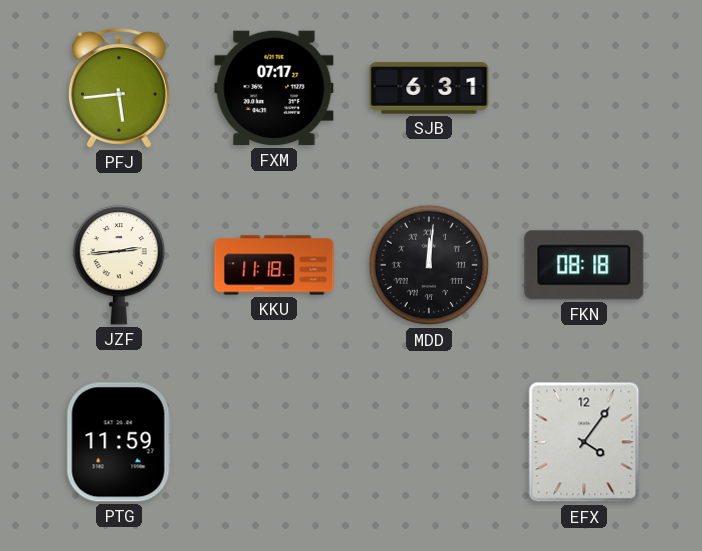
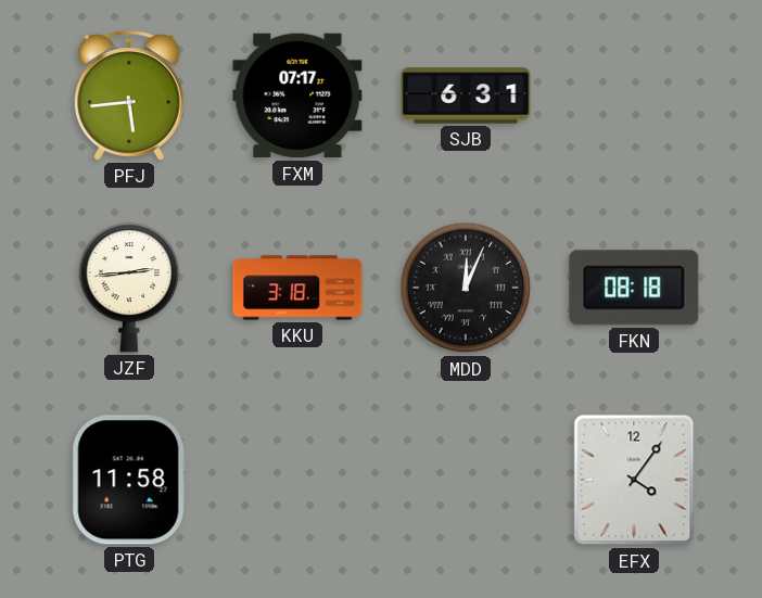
KKU: 11:18 -> 3:18 (297, 288)
MDD: 12:01 -> 12:04 (466, 288)
PTG: 11:59 -> 11:58 (129, 480)
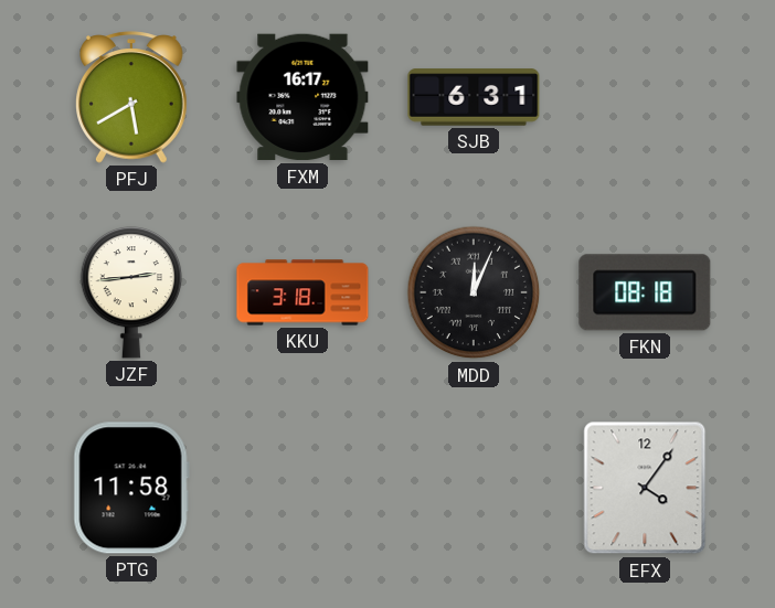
PFJ: 5:44 -> 5:40 (132, 97)
FXM: 07:17 -> 16:17 (302, 97)
